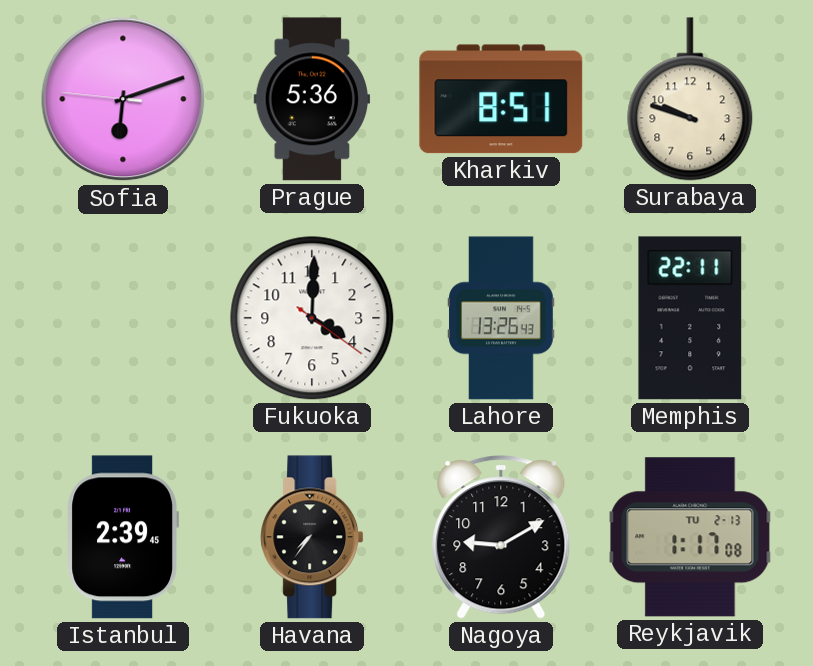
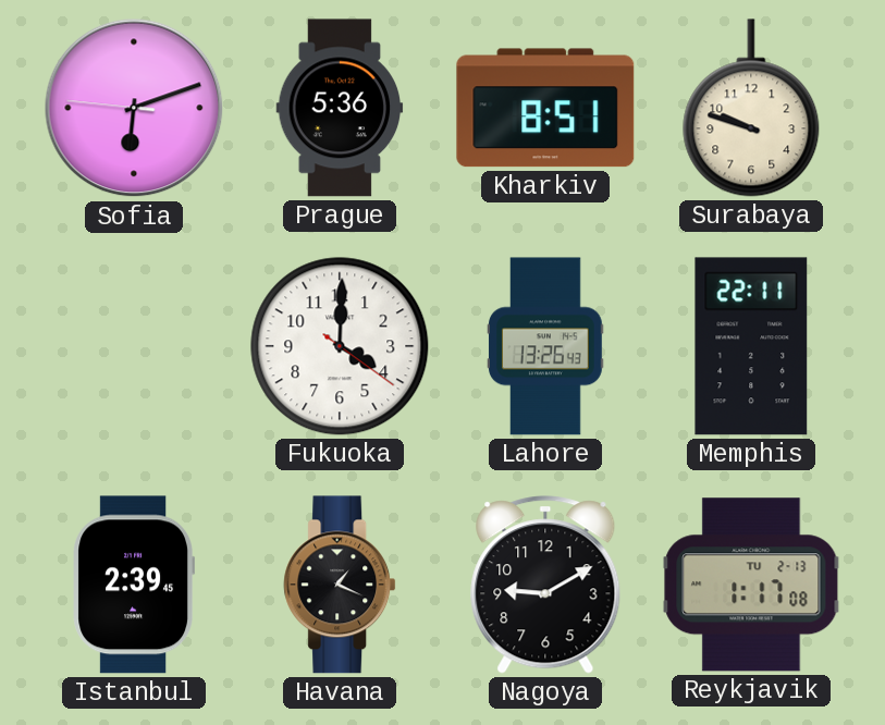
Havana: 7:36 -> 1:19 (340, 585)
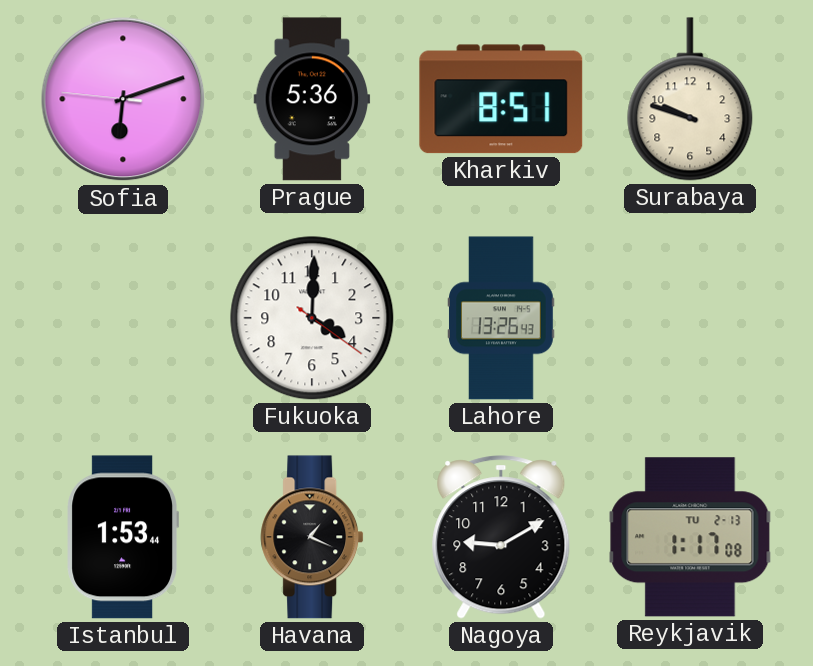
Memphis: 22:11 -> none (751, 346)
Istanbul: 2:39 -> 1:53 (122, 537)
